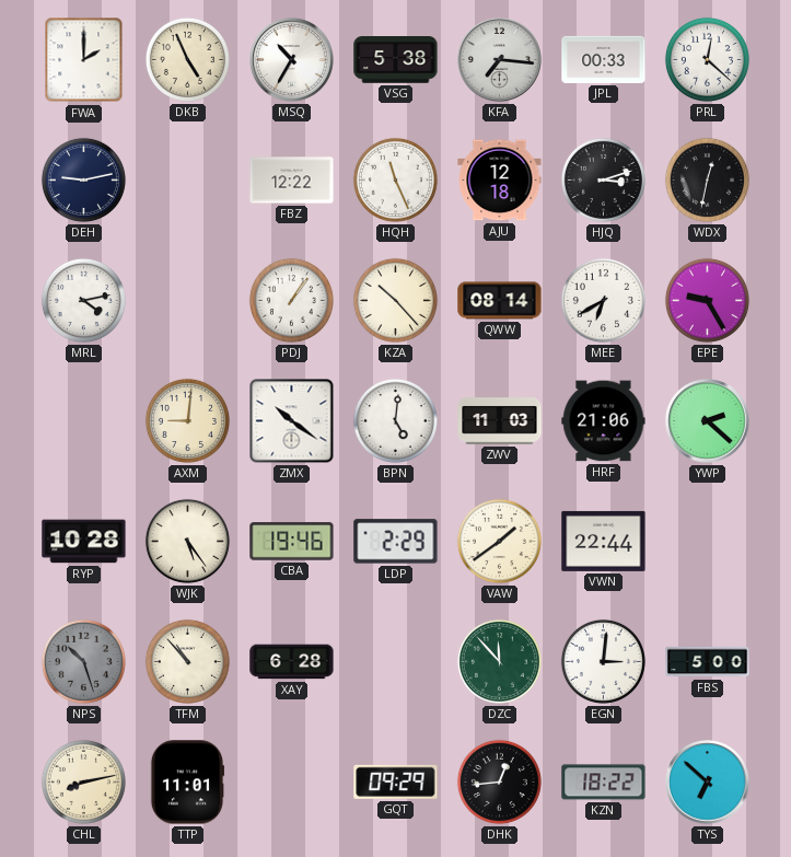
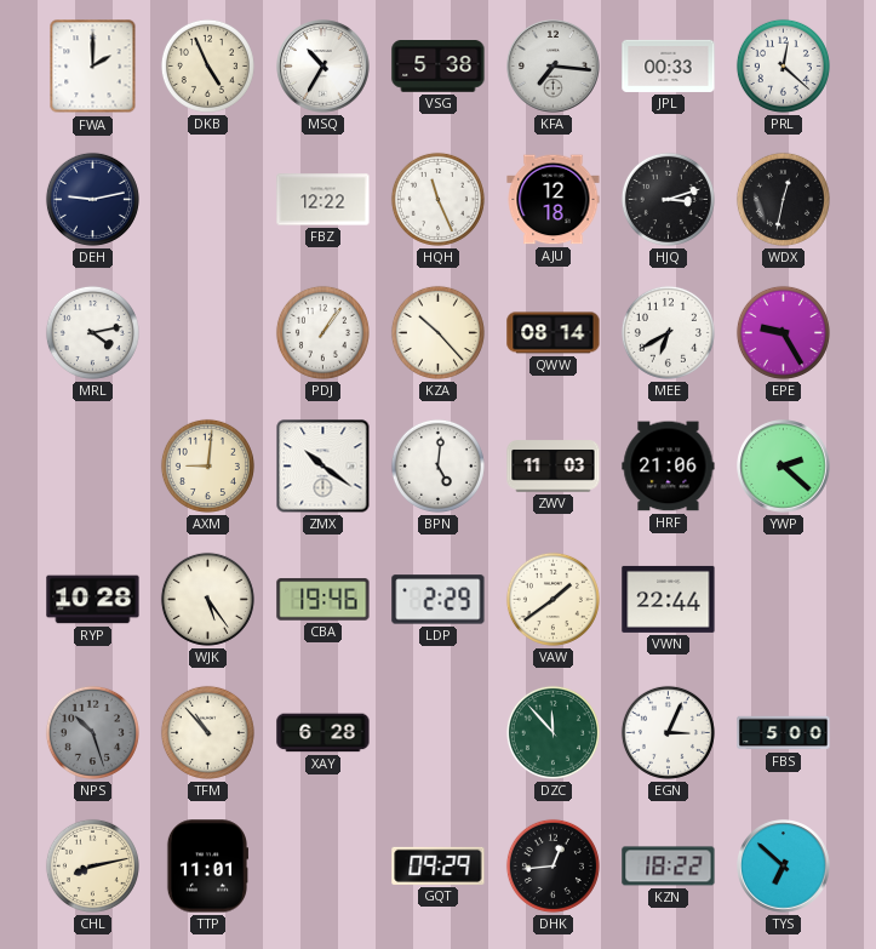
EGN: 3:01 -> 3:04 (668, 732)
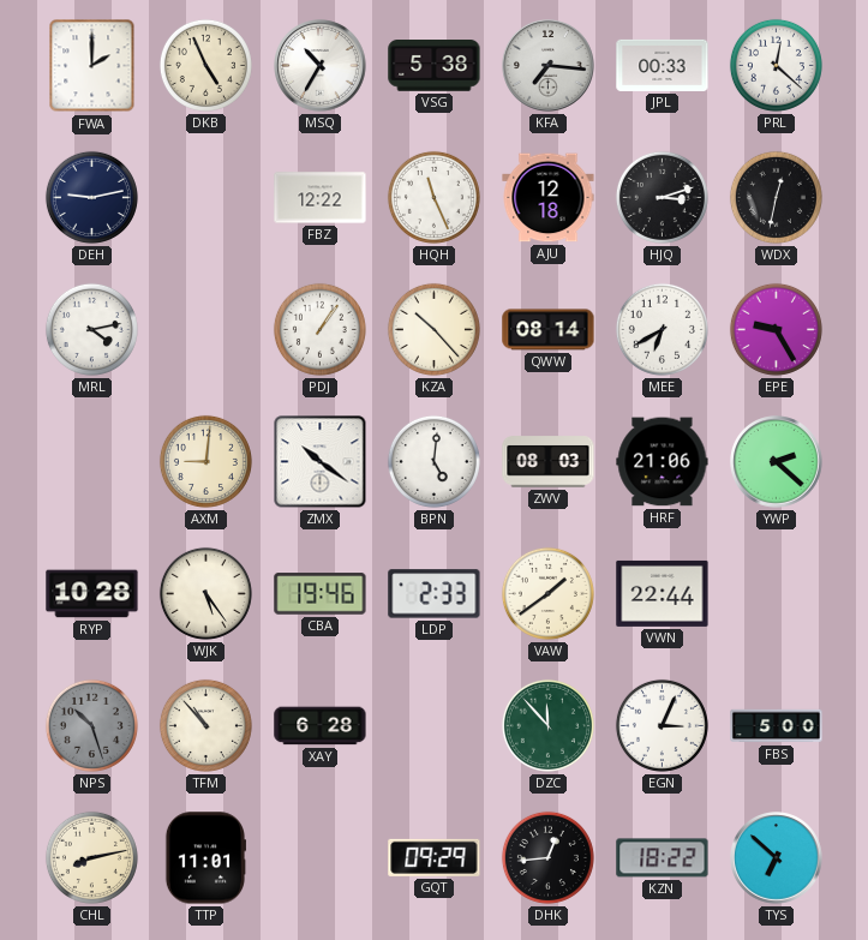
ZWV: 11:03 -> 08:03 (549, 462)
LDP: 2:29 -> 2:33 (435, 594)
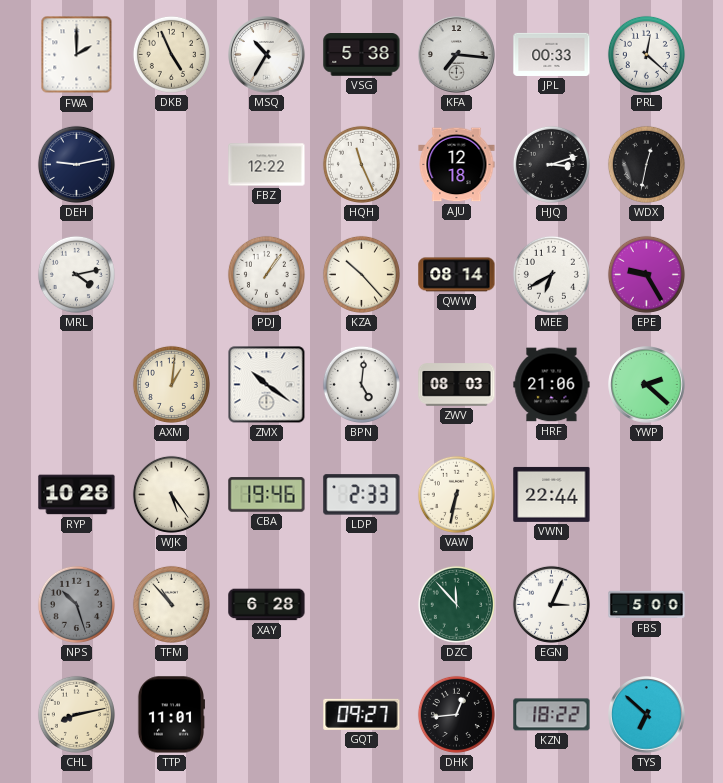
AXM: 9:01 -> 1:01 (171, 384)
VAW: 1:39 -> 6:32 (456, 494)
GQT: 09:29 -> 09:27 (362, 714)
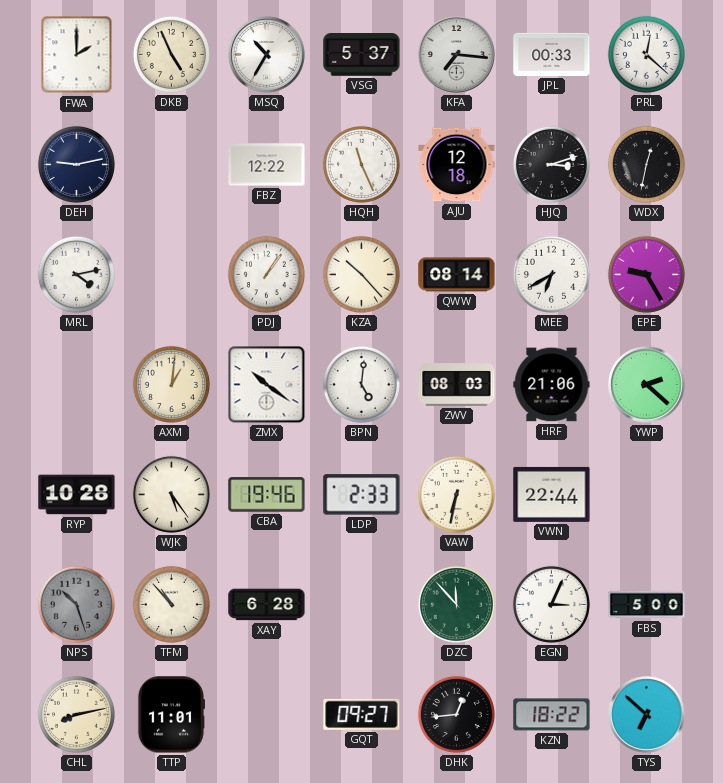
VSG: 5:38 -> 5:37 (362, 55)
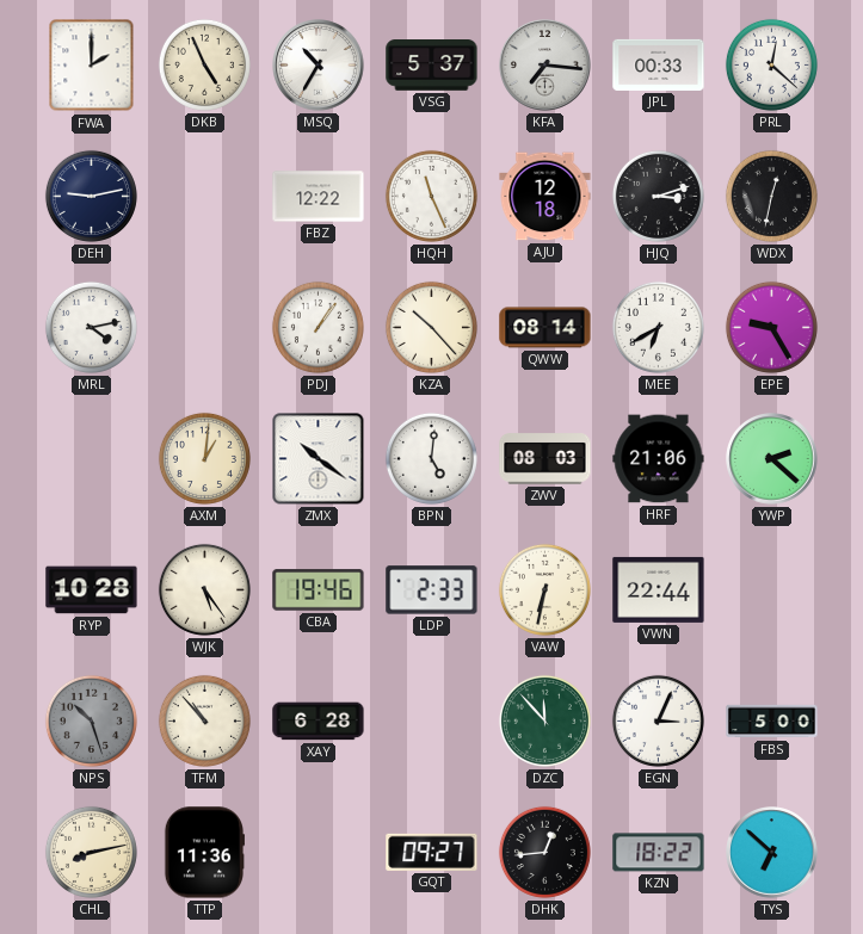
TTP: 11:01 -> 11:36 (204, 853)
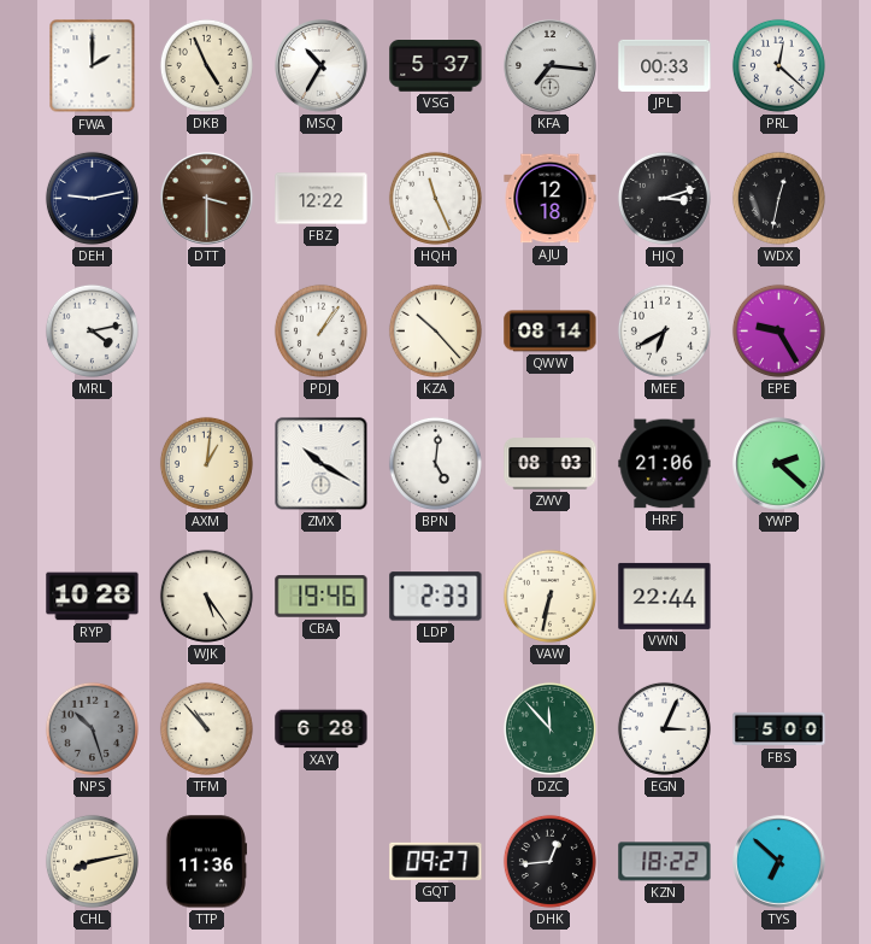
DTT: none -> 3:30 (207, 199)
ZMX: 10:21 -> 10:20 (322, 464)
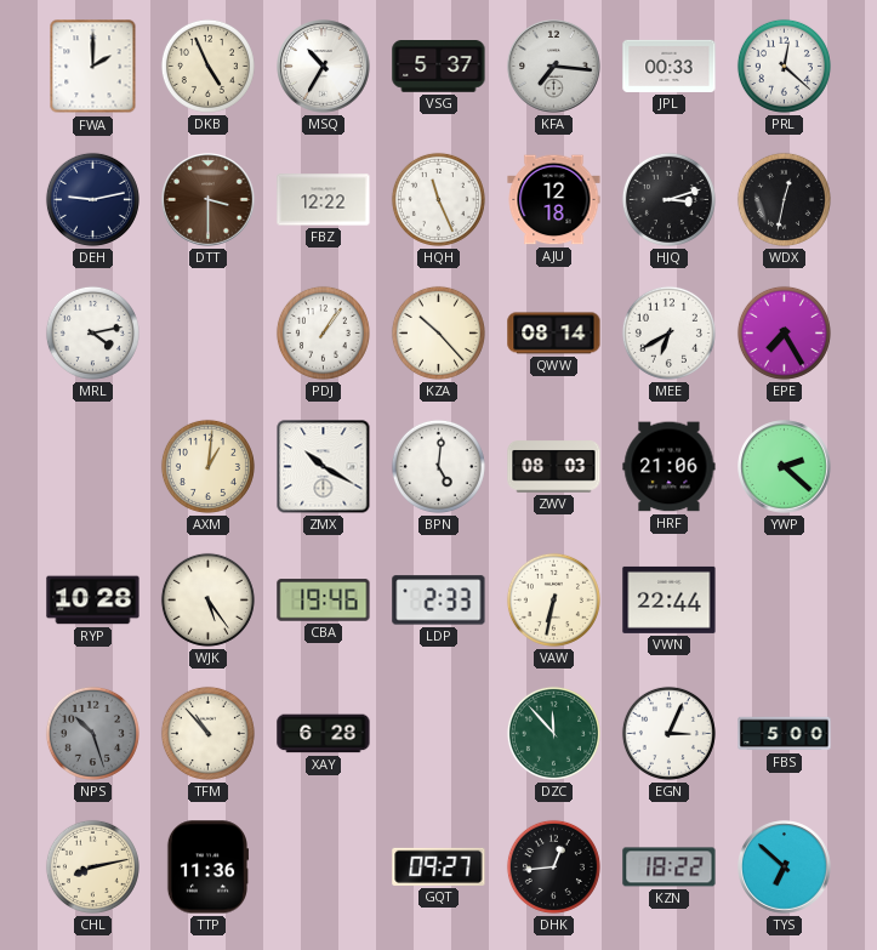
EPE: 9:25 -> 7:25 (784, 332)
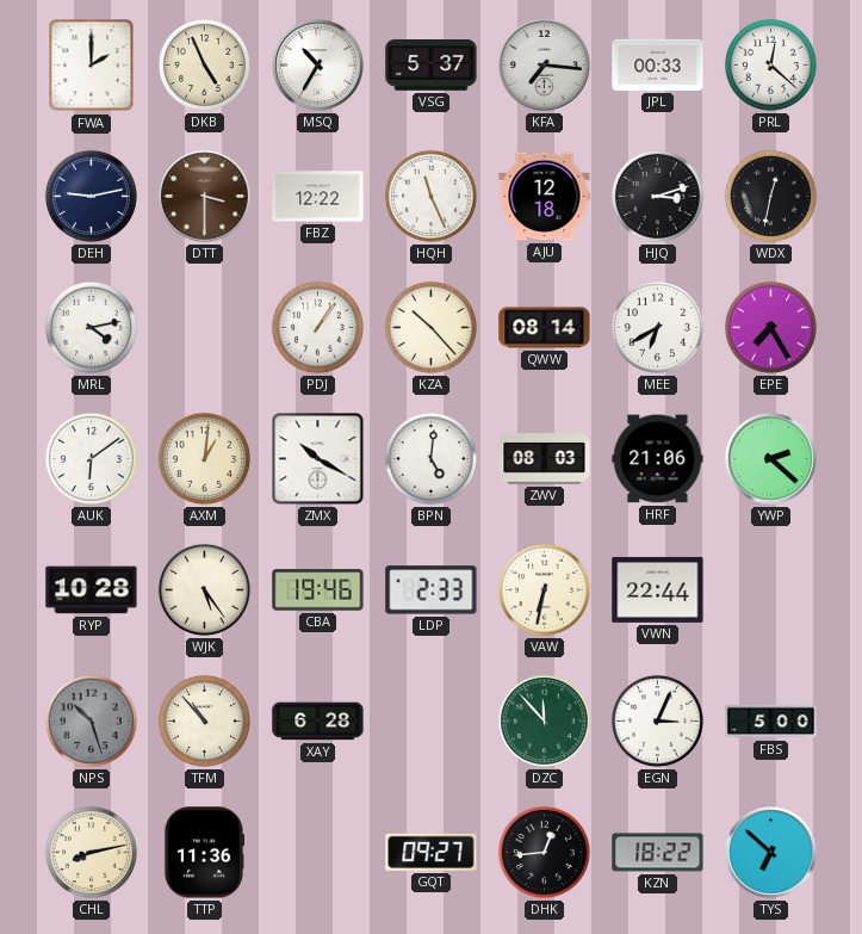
AUK: none -> 6:09 (91, 458)
